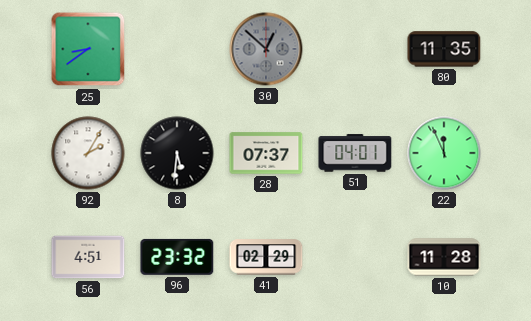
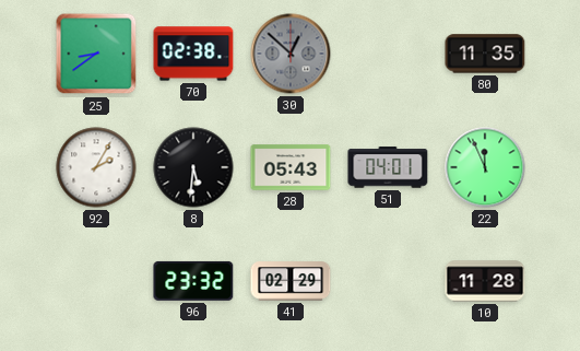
70: none -> 02:38 (193, 54)
28: 07:37 -> 05:43 (291, 167)
56: 4:51 -> none (88, 257)
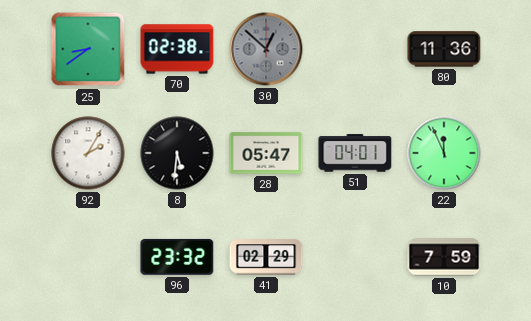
80: 11:35 -> 11:36 (444, 49)
28: 05:43 -> 05:47 (266, 153)
10: 11:28 -> 7:59 (444, 257)
